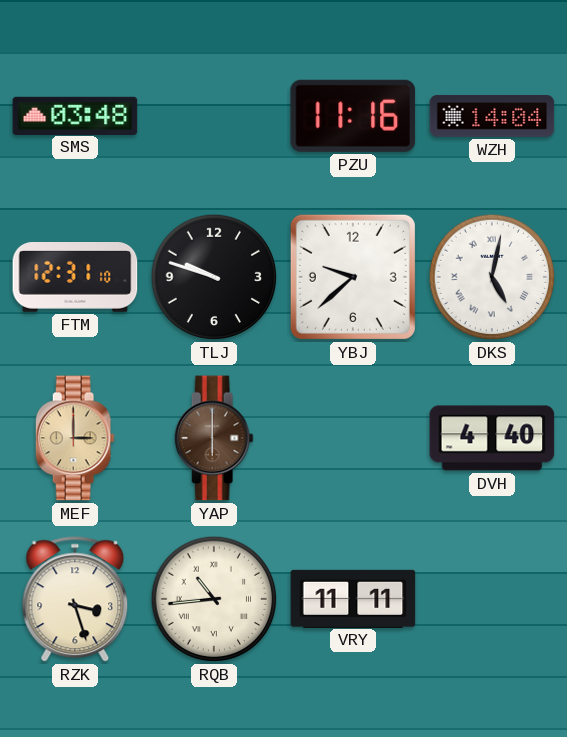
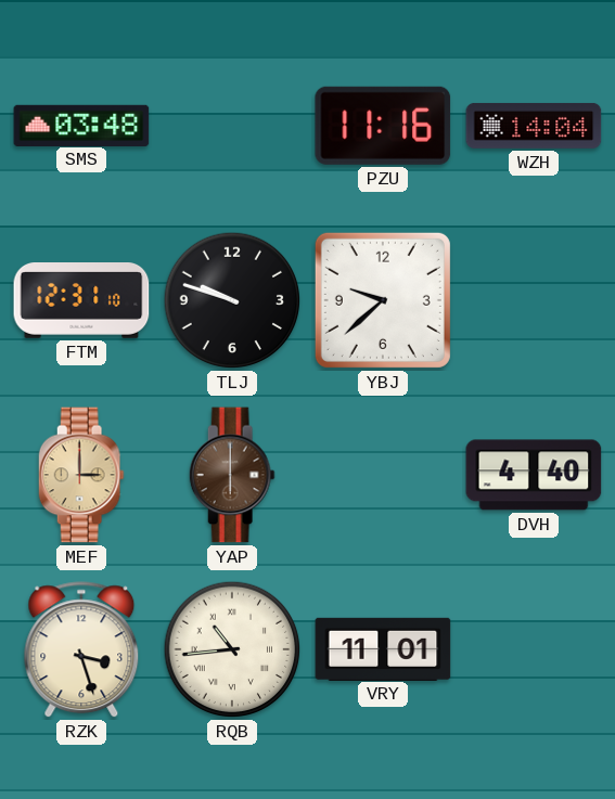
DKS: 5:02 -> none (492, 277)
VRY: 11:11 -> 11:01 (383, 648)
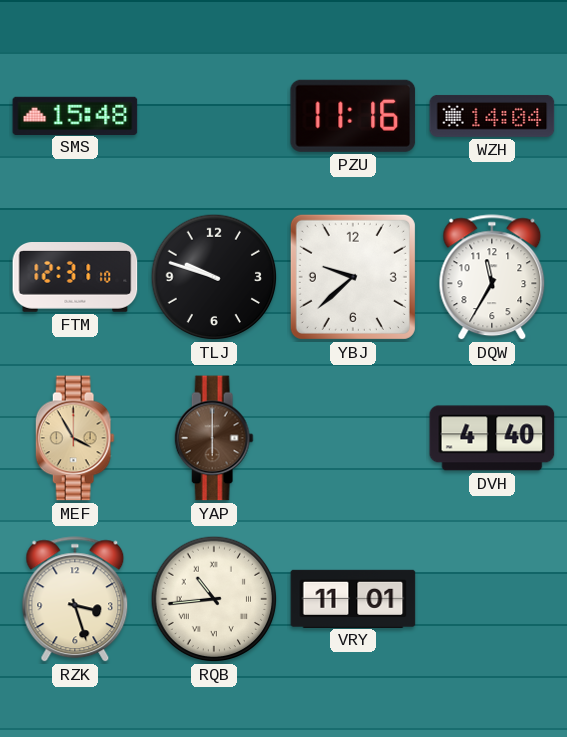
SMS: 03:48 -> 15:48 (75, 115)
DQW: none -> 11:35 (492, 278)
MEF: 3:00 -> 3:55 (75, 438)
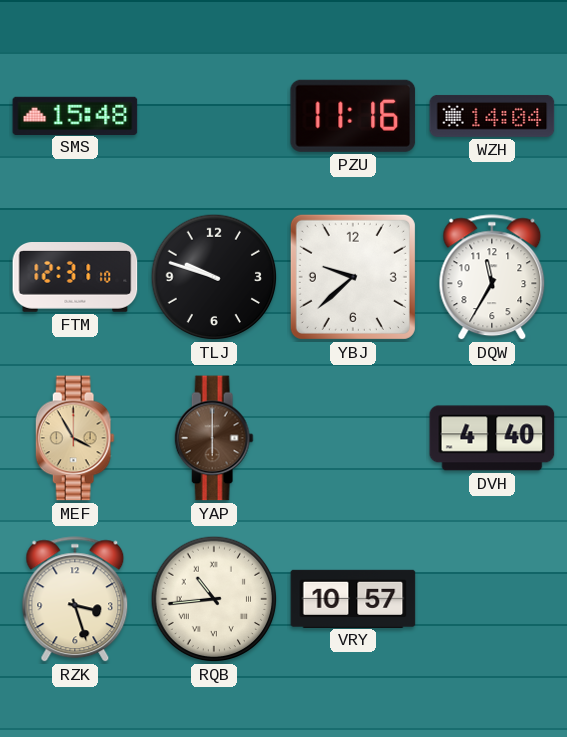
VRY: 11:01 -> 10:57 (353, 598)
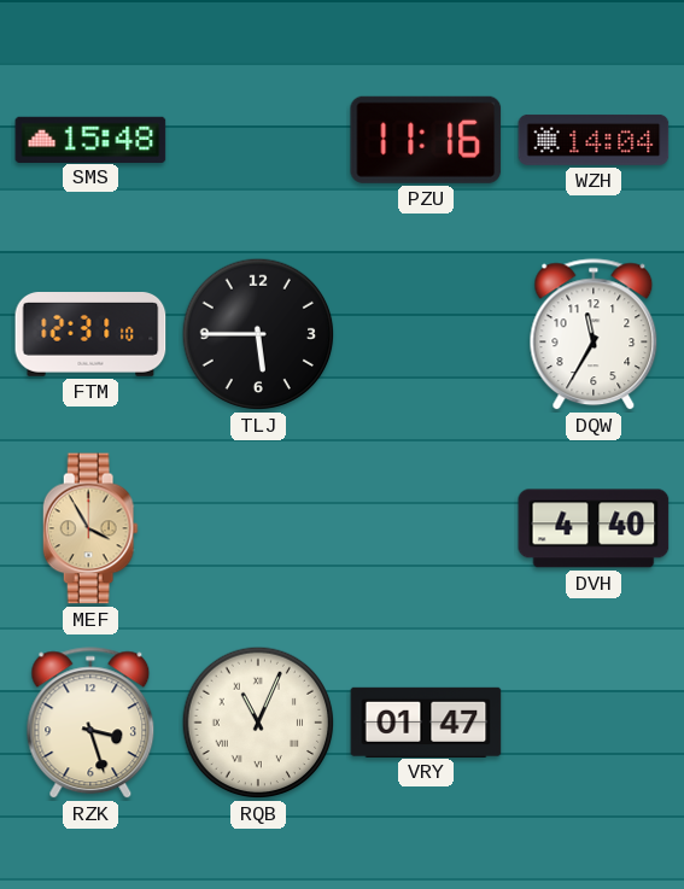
TLJ: 9:48 -> 5:45 (258, 334)
YBJ: 9:38 -> none (353, 277)
YAP: 6:00 -> none (214, 438)
RQB: 10:44 -> 11:04 (258, 723)
VRY: 10:57 -> 01:47 (426, 721)
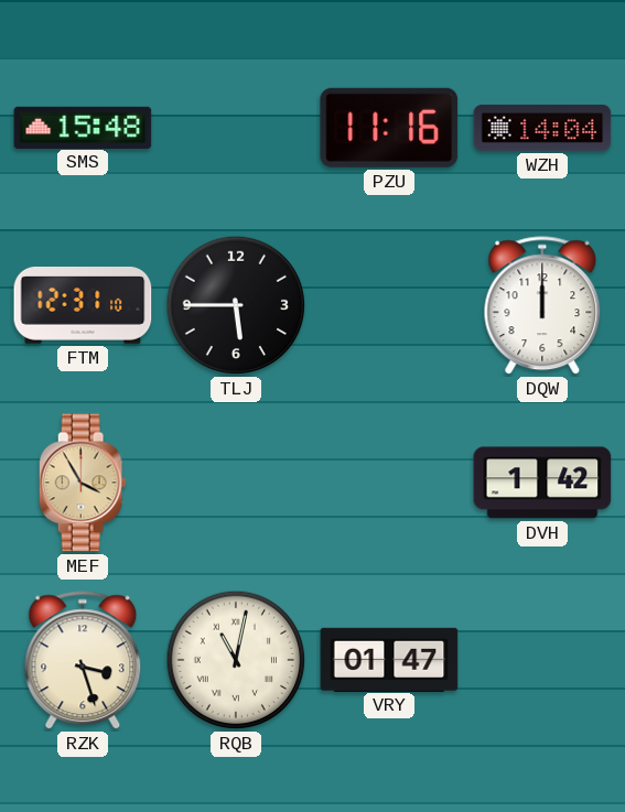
DQW: 11:35 -> 12:00 (542, 306)
DVH: 4:40 -> 1:42 (542, 483)
RQB: 11:04 -> 11:02 (236, 660)
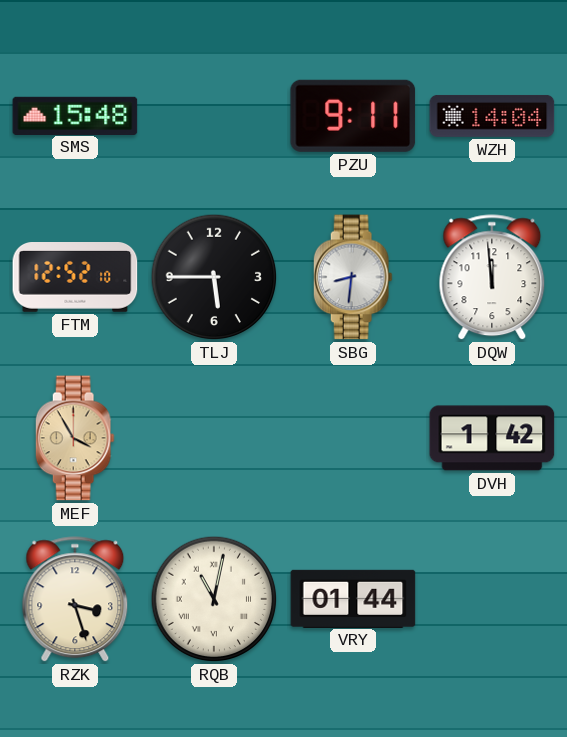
PZU: 11:16 -> 9:11 (353, 116)
FTM: 12:31 -> 12:52 (75, 278)
SBG: none -> 8:31 (353, 277)
DQW: 12:00 -> 11:59 (492, 278)
VRY: 01:47 -> 01:44 (353, 598)
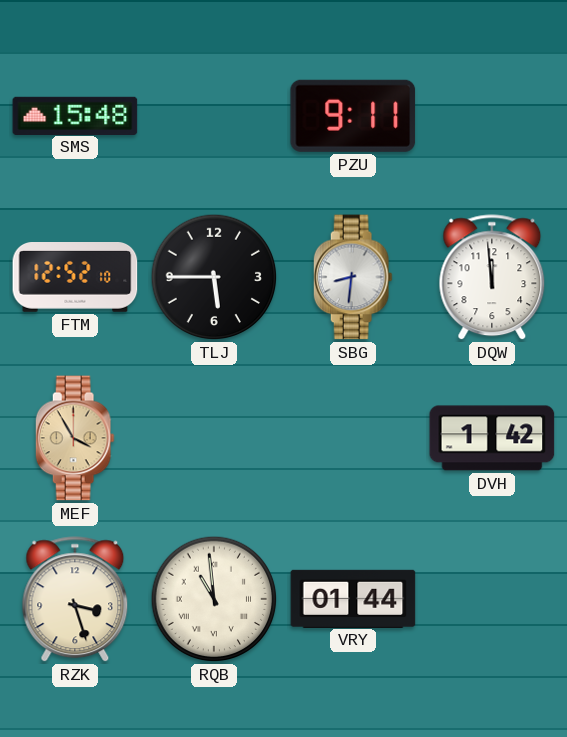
WZH: 14:04 -> none (492, 116)
RQB: 11:02 -> 10:59 (214, 599)
